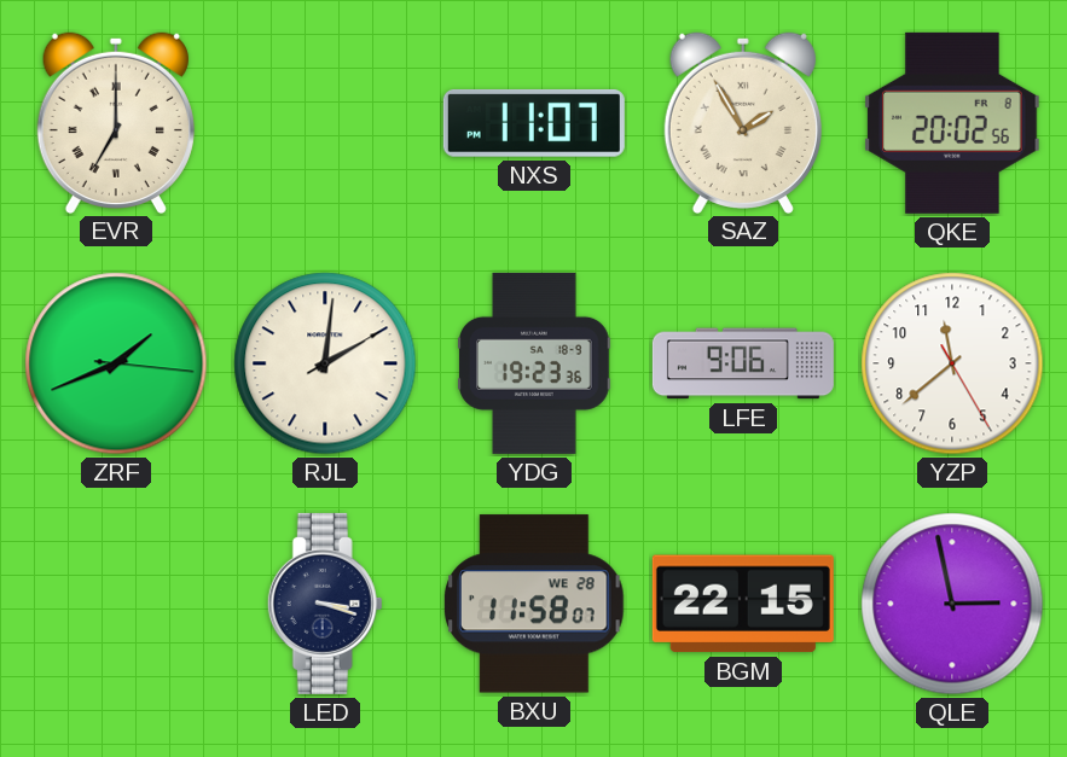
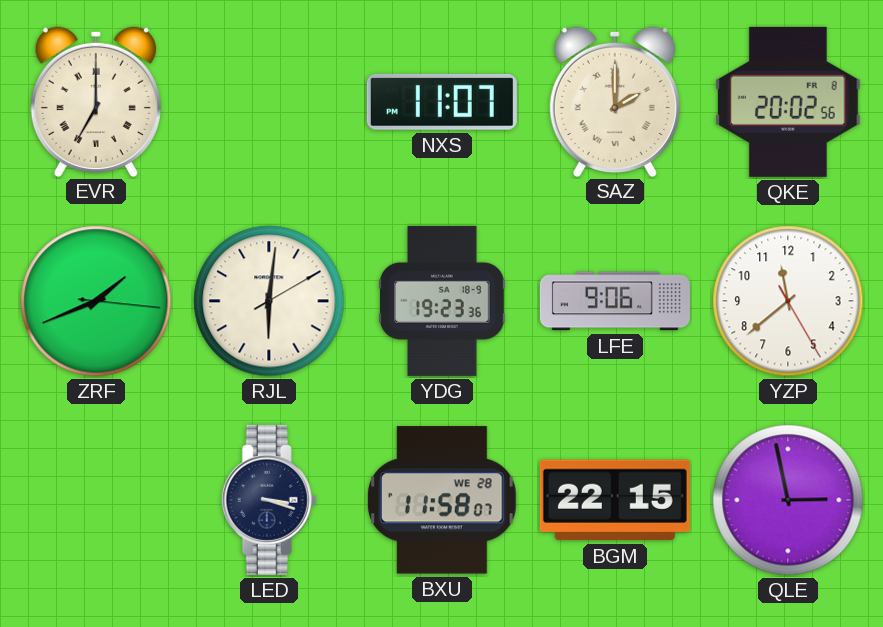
SAZ: 1:55 -> 2:00 (615, 101)
RJL: 2:01 -> 6:01 (269, 301)
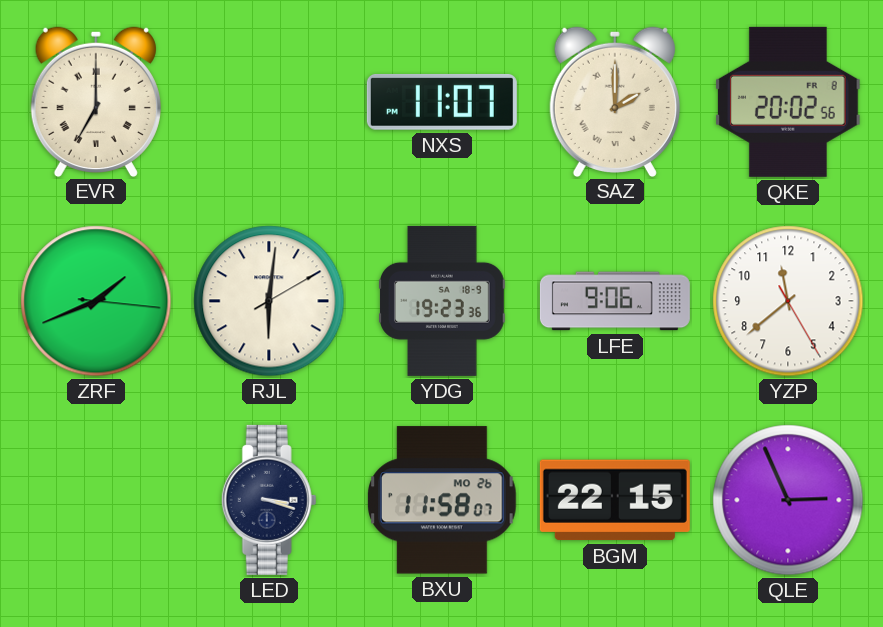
BXU date: WE 28 -> MO 26 (442, 500)
QLE: 2:58 -> 2:56 (788, 500)
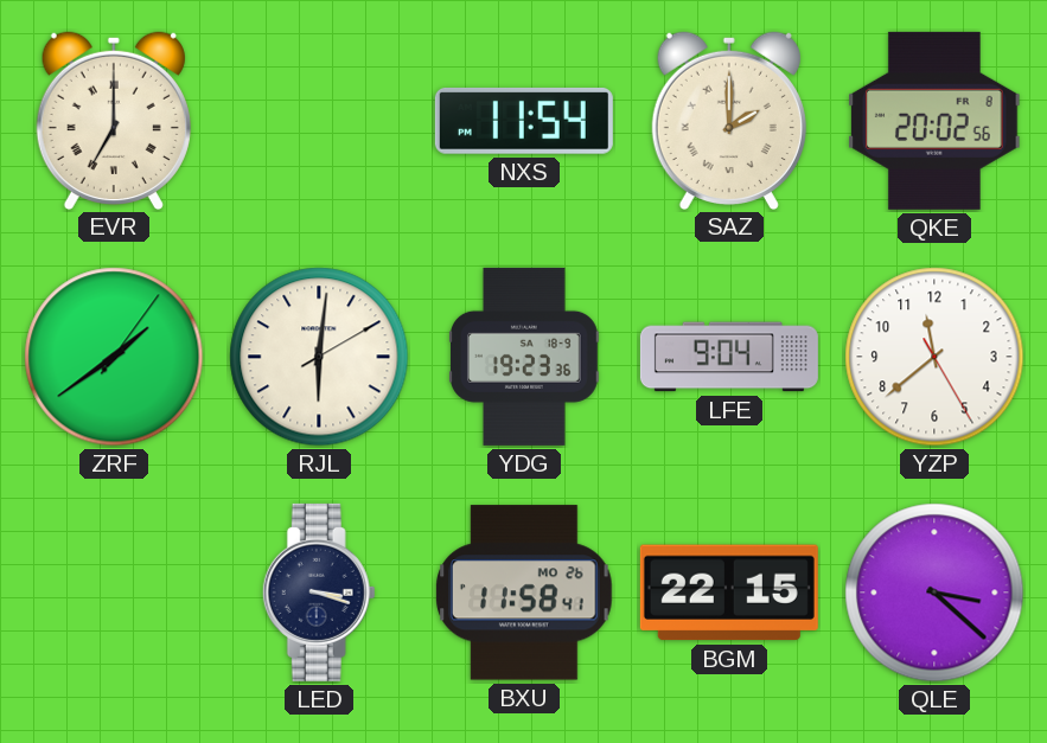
NXS: 11:07 -> 11:54 (524, 121)
ZRF: 1:41 -> 1:39 (114, 357)
LFE: 9:06 -> 9:04 (729, 357)
BXU: 11:58:07 -> 11:58:41 (524, 593)
QLE: 2:56 -> 3:22 (934, 593)
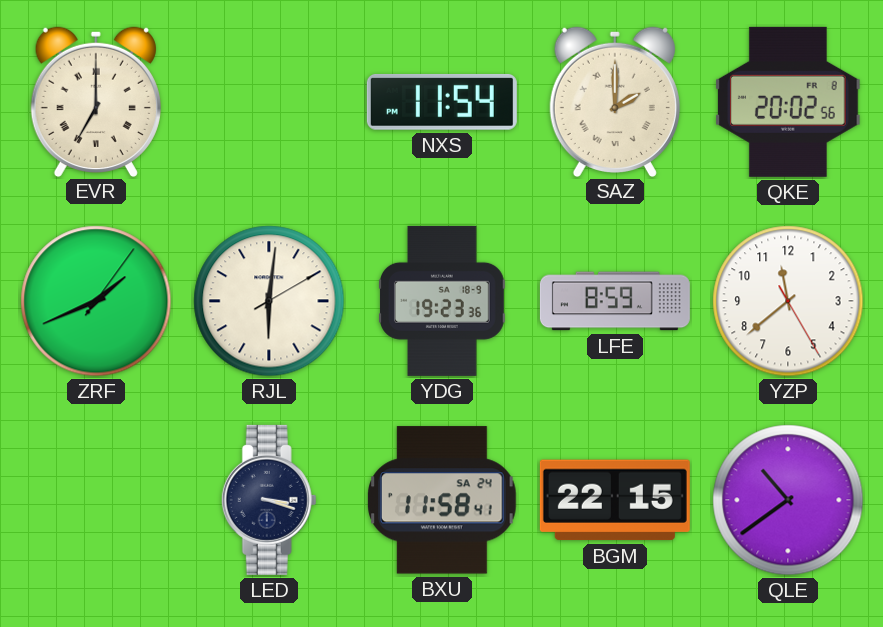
ZRF: 1:39 -> 1:41 (96, 301)
LFE: 9:04 -> 8:59 (615, 301)
BXU date: MO 26 -> SA 24 (442, 500)
QLE: 3:22 -> 10:39 (788, 500)
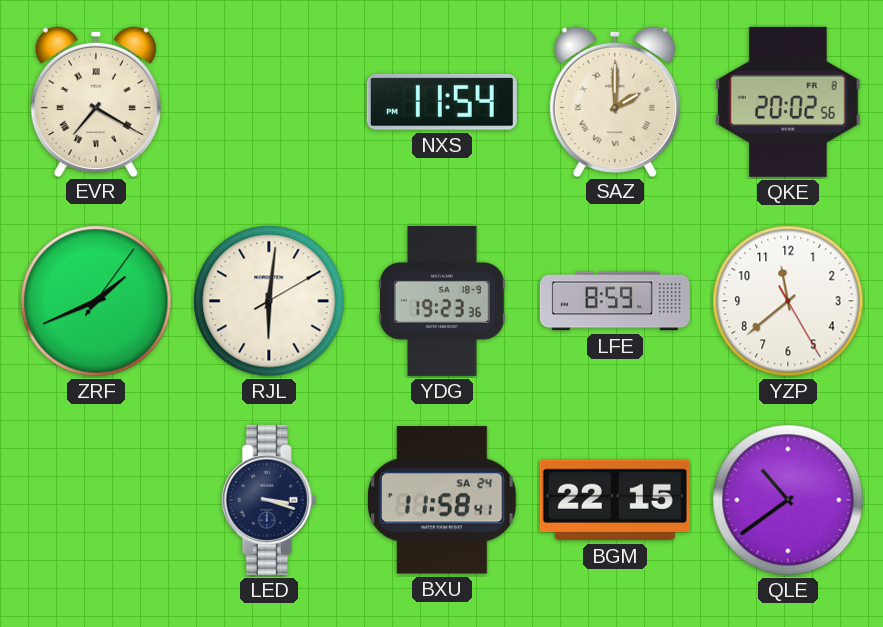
EVR: 7:00 -> 7:20 (96, 101)
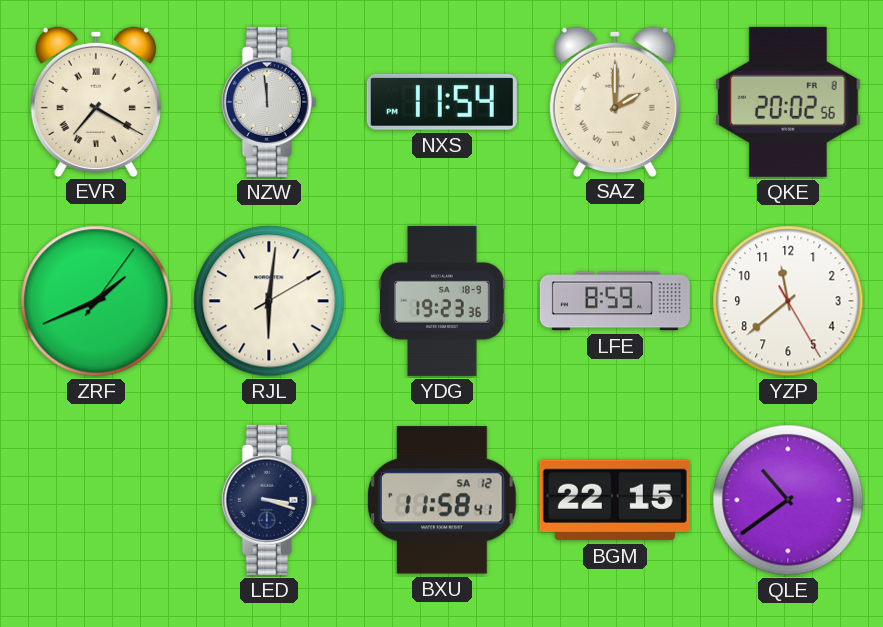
NZW: none -> 11:59 (269, 102)
BXU date: SA 24 -> SA 12 (442, 500)
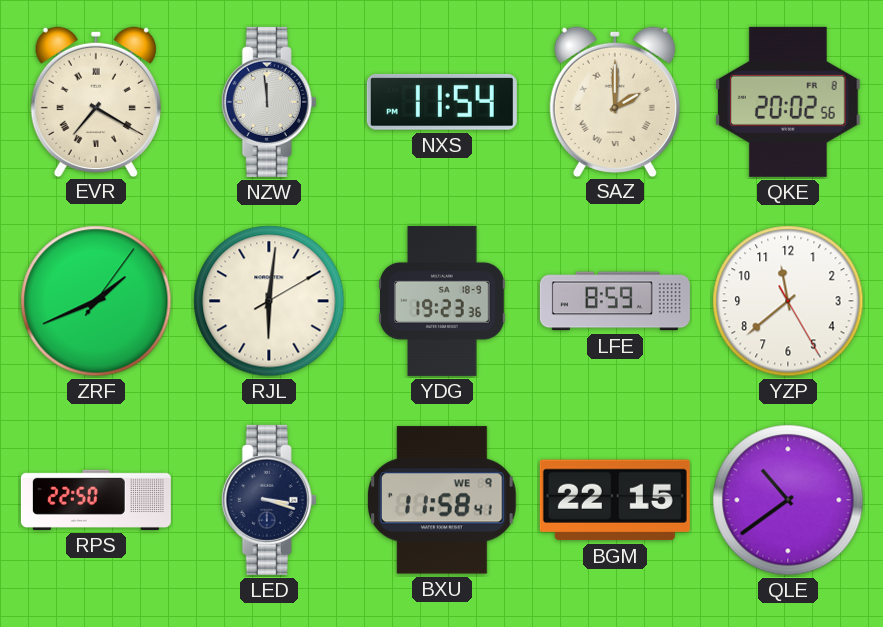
RPS: none -> 22:50 (96, 500)
BXU date: SA 12 -> WE 9 (442, 500)
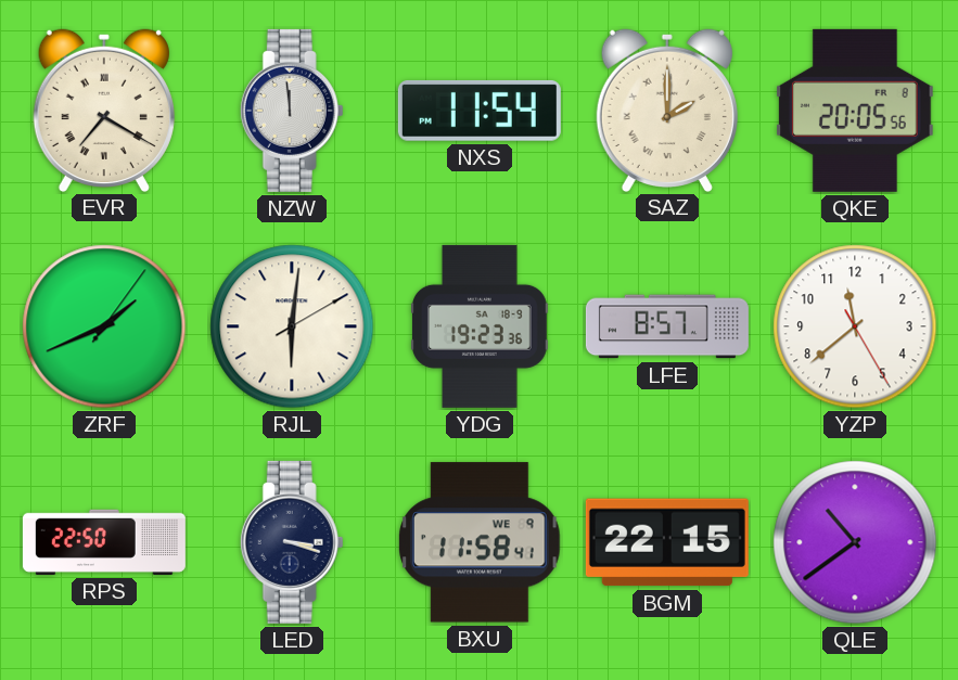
QKE: 20:02 -> 20:05 (855, 111)
LFE: 8:59 -> 8:57 (667, 326)
